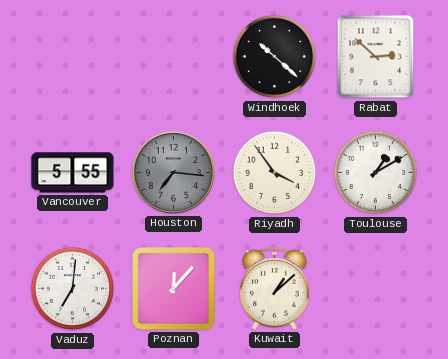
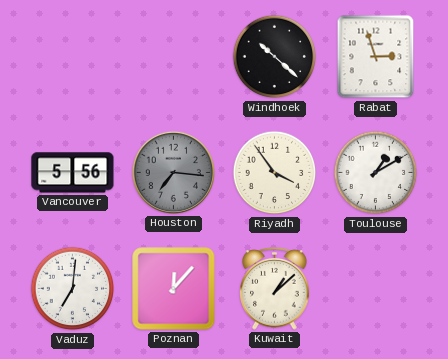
Rabat: 2:52 -> 2:57 (376, 57)
Vancouver: 5:55 -> 5:56 (73, 173)
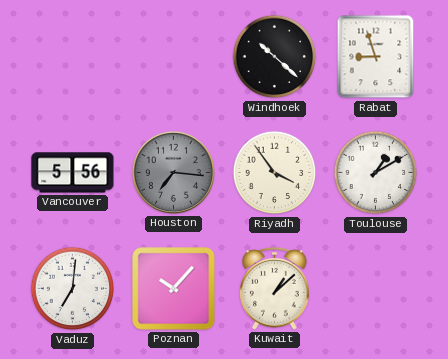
Rabat: 2:57 -> 8:57 (376, 57)
Poznan: 12:07 -> 10:07 (174, 289)
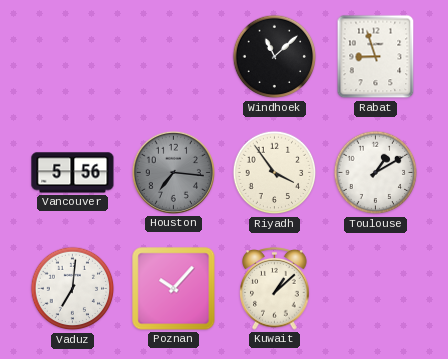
Windhoek: 10:22 -> 11:08 (275, 57)
